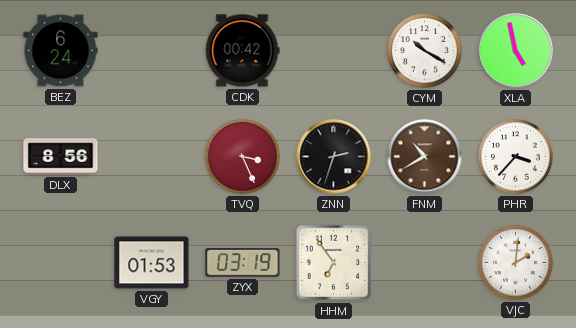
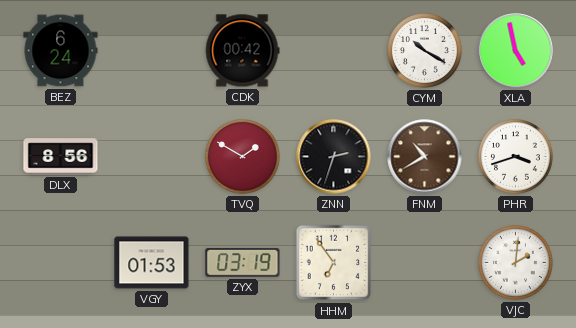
TVQ: 3:26 -> 1:50 (243, 157)
PHR: 3:37 -> 3:42 (516, 157)
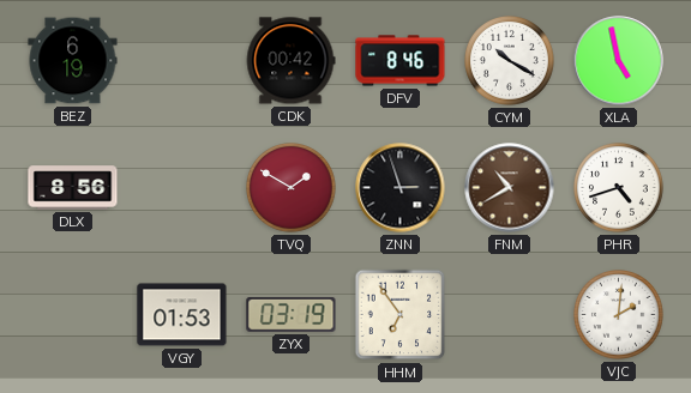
BEZ: 6:24 -> 6:19 (73, 61)
DFV: none -> 8:46 (401, 61)
ZNN: 2:33 -> 2:57 (401, 188)
PHR: 3:42 -> 4:42 (619, 188)
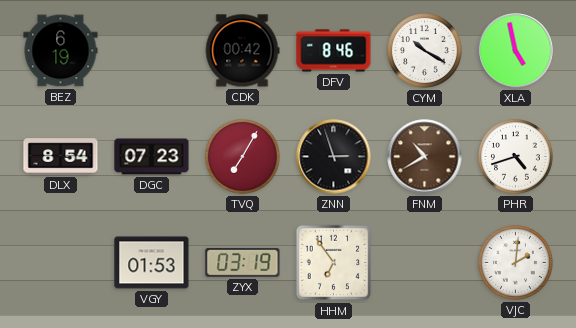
DLX: 8:56 -> 8:54 (61, 157)
DGC: none -> 07:23 (152, 157)
TVQ: 1:50 -> 7:05 (243, 157)
